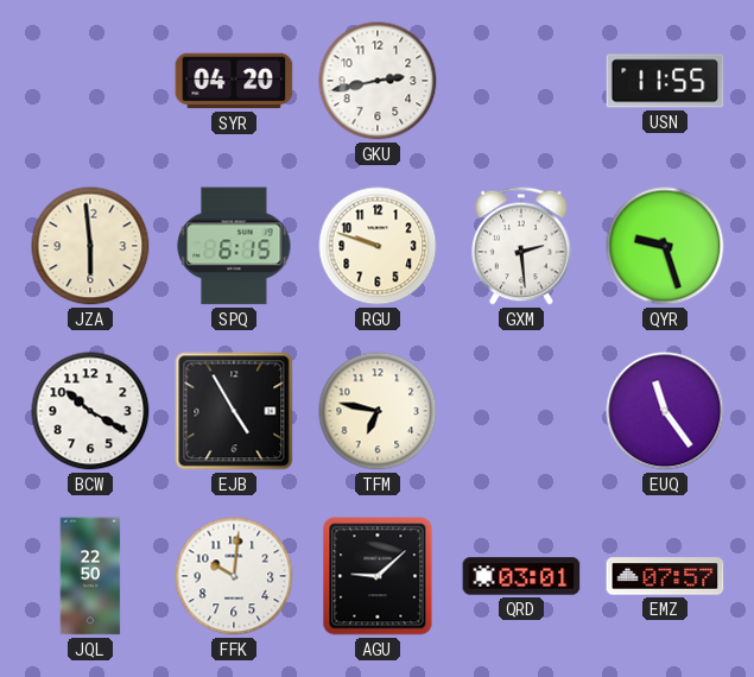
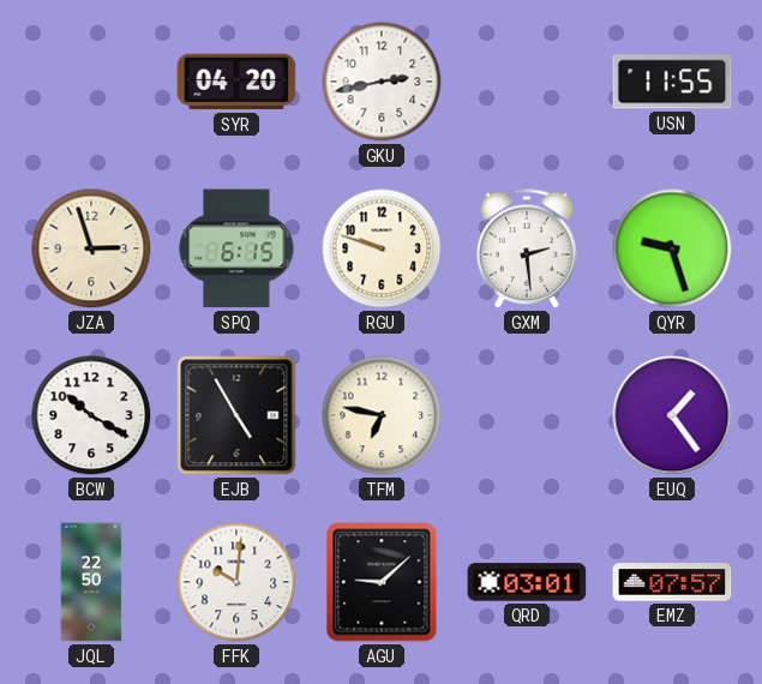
JZA: 5:59 -> 2:57 (91, 248)
EUQ: 11:24 -> 1:24 (672, 415)
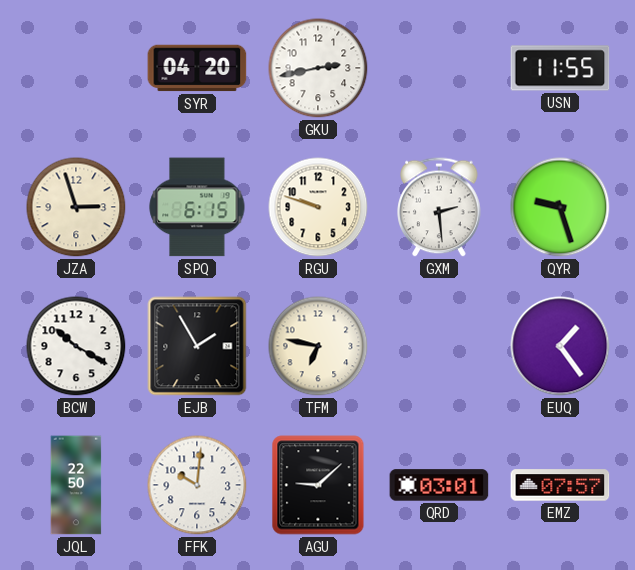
EJB: 4:55 -> 1:55 (197, 346)
